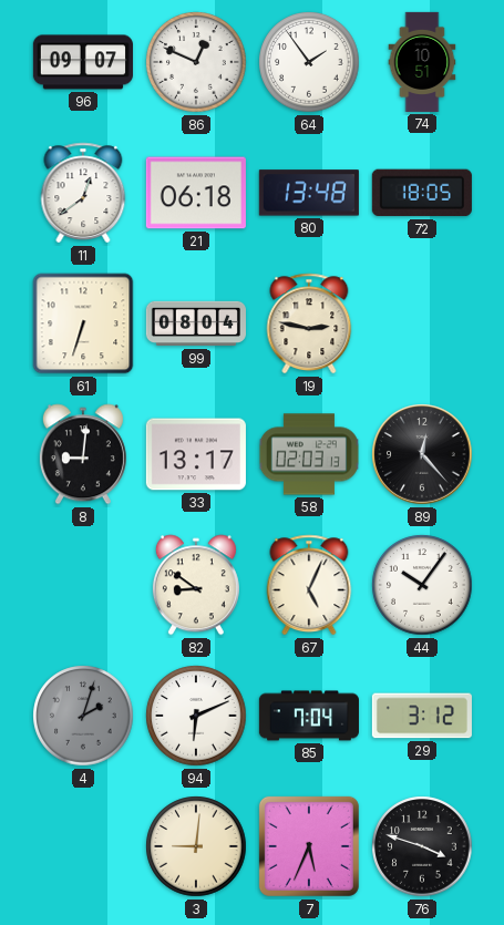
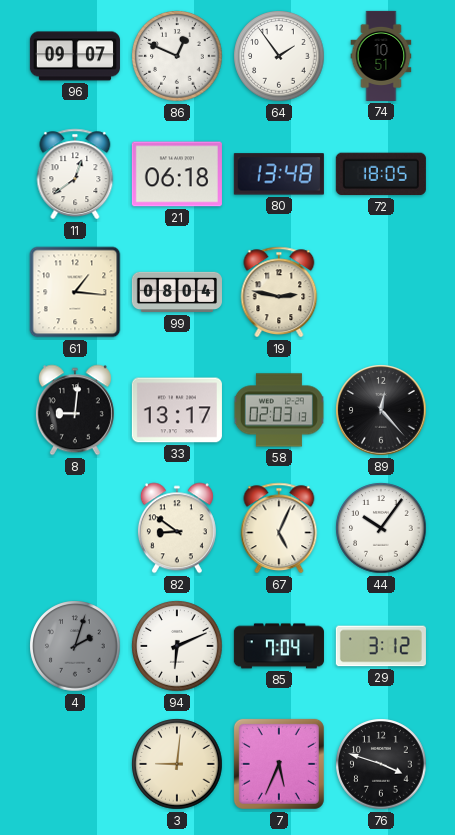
61: 6:33 -> 1:16 (75, 292)
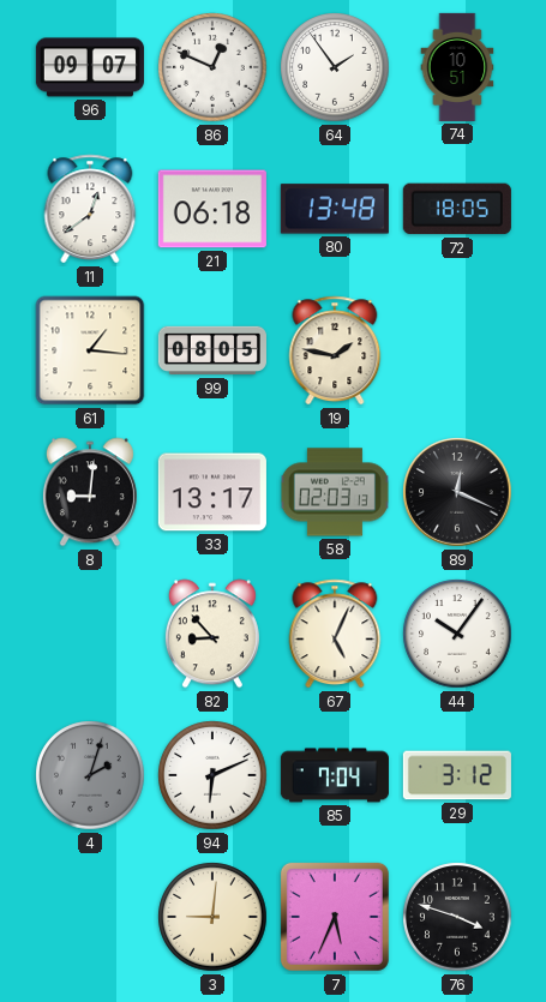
99: 08:04 -> 08:05 (212, 350)
19: 2:47 -> 1:47 (335, 350)
89: 12:23 -> 12:19 (457, 492)
82: 8:51 -> 8:53 (212, 634)
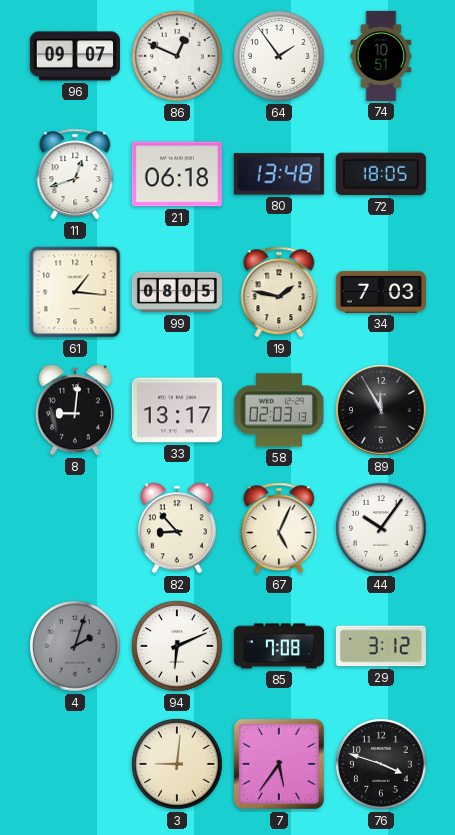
11: 12:39 -> 12:42 (75, 174)
34: none -> 7:03 (381, 292)
89: 12:19 -> 11:55 (381, 410)
85: 7:04 -> 7:08 (279, 646)
7: 5:34 -> 5:36 (279, 764)
